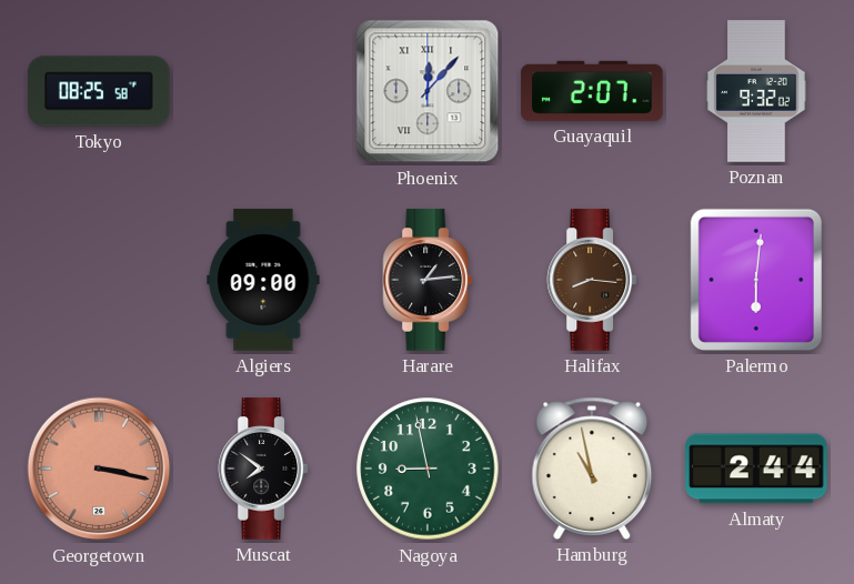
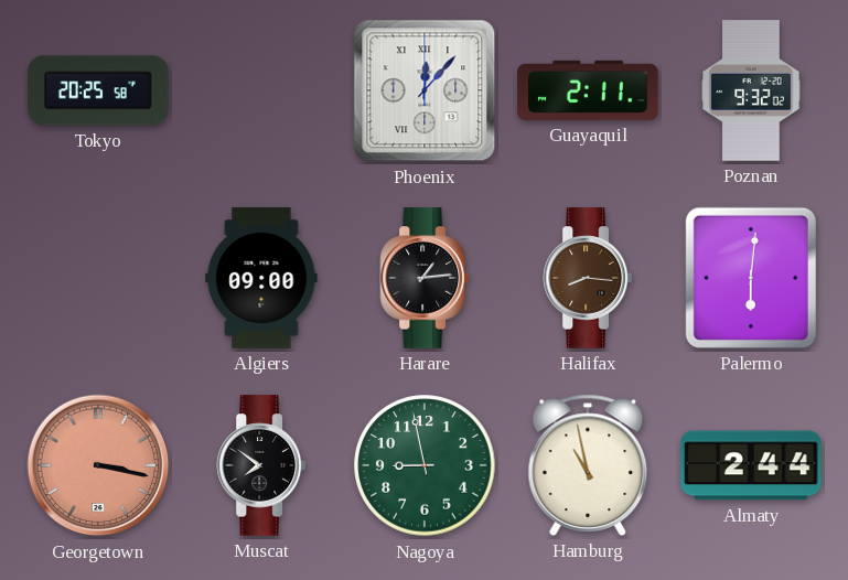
Tokyo: 08:25 -> 20:25 (98, 90)
Guayaquil: 2:07 -> 2:11 (588, 90)
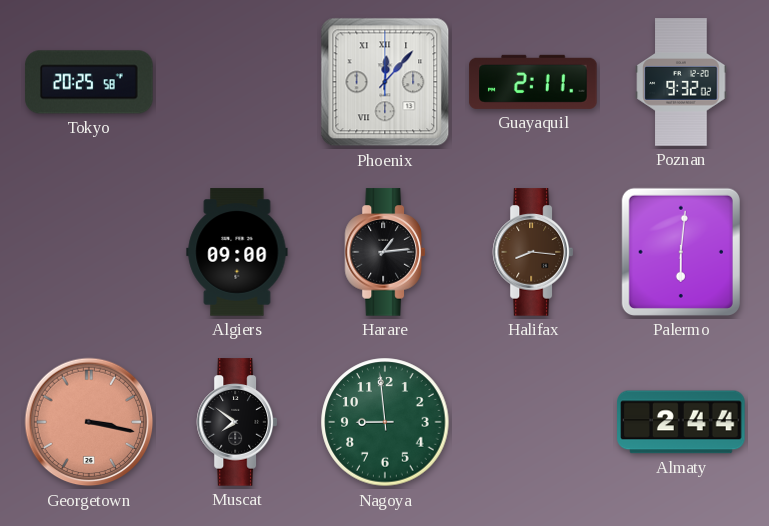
Nagoya: 8:58 -> 8:59 (385, 422)
Hamburg: 10:58 -> none (588, 465)
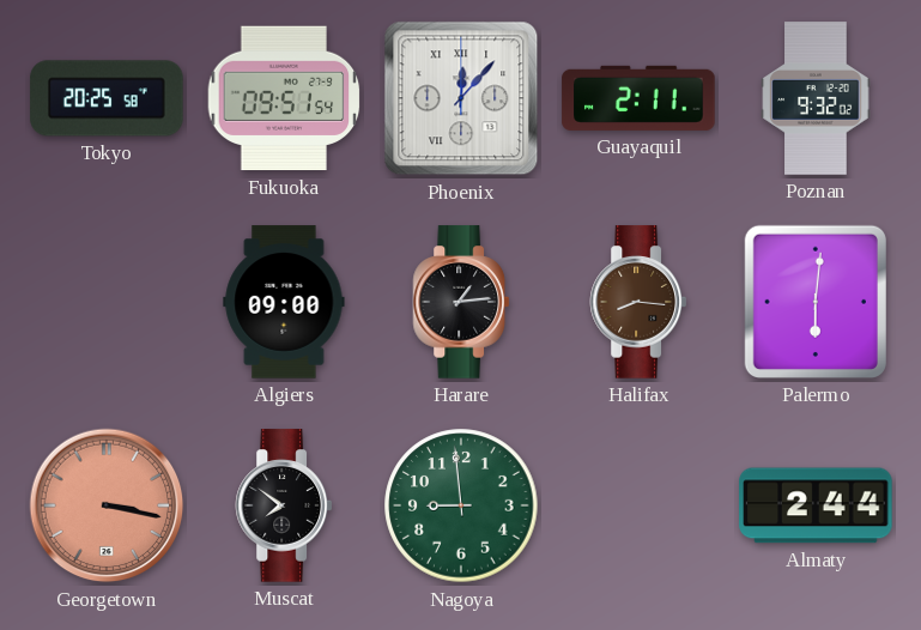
Fukuoka: none -> 09:51 (284, 98)
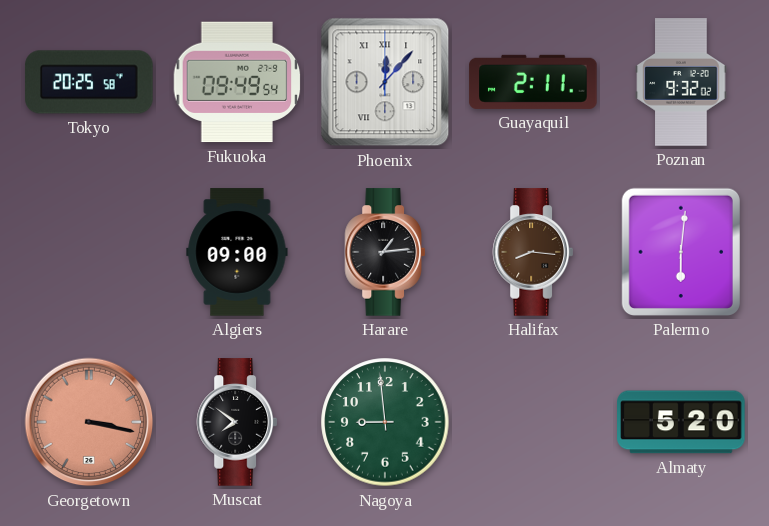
Fukuoka: 09:51 -> 09:49 (237, 82)
Almaty: 2:44 -> 5:20 (681, 422)
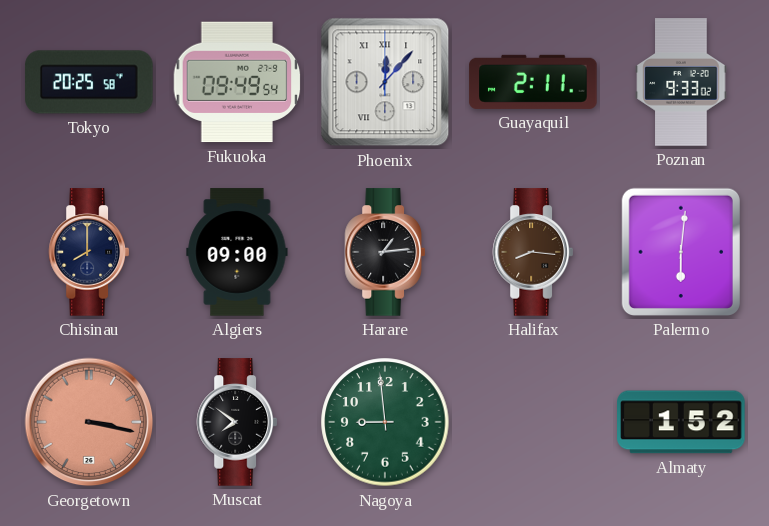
Poznan: 9:32 -> 9:33 (681, 82)
Chisinau: none -> 8:00 (88, 252)
Almaty: 5:20 -> 1:52 (681, 422)
